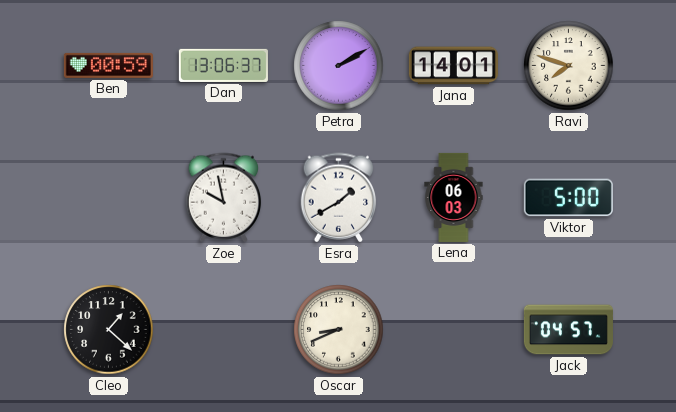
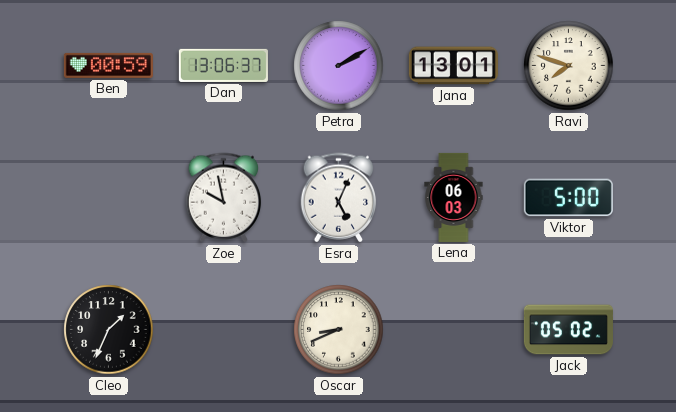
Jana: 14:01 -> 13:01 (453, 66)
Esra: 1:40 -> 5:04 (339, 198)
Cleo: 1:22 -> 1:34 (109, 330)
Jack: 04:57 -> 05:02 (568, 330)
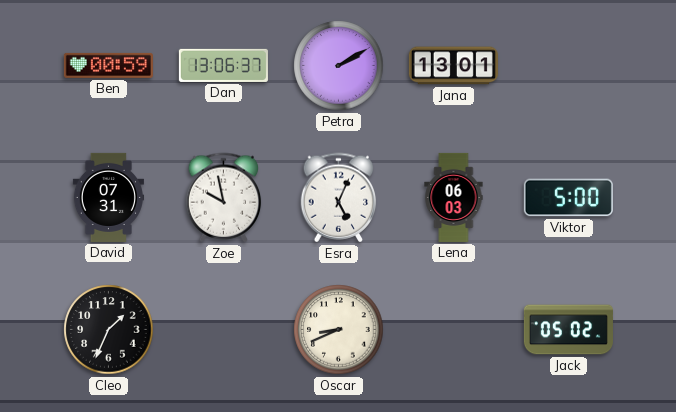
Ravi: 7:48 -> none (569, 66)
David: none -> 07:31 (108, 197)
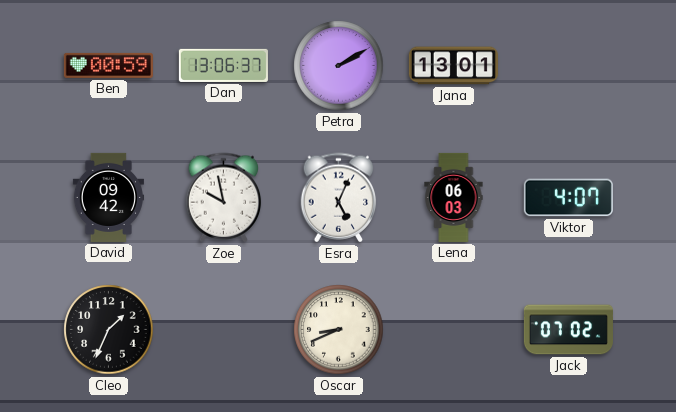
David: 07:31 -> 09:42 (108, 197)
Viktor: 5:00 -> 4:07 (568, 198)
Jack: 05:02 -> 07:02 (568, 330)
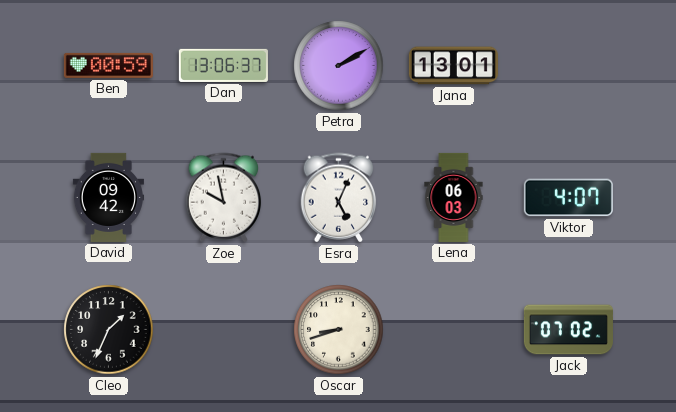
Oscar: 8:41 -> 8:42 (339, 330)
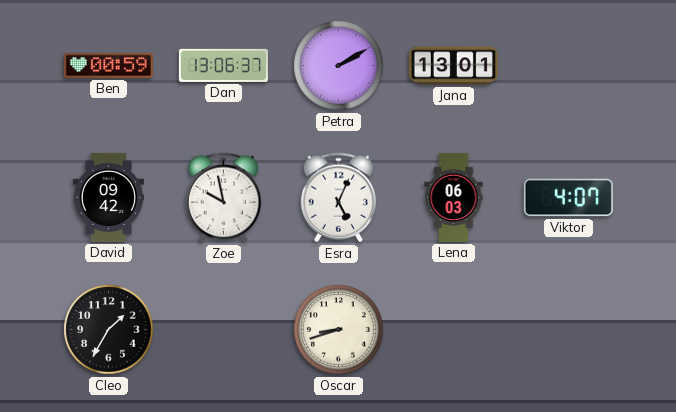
Cleo: 1:34 -> 1:35 (109, 330)
Jack: 07:02 -> none (568, 330)
